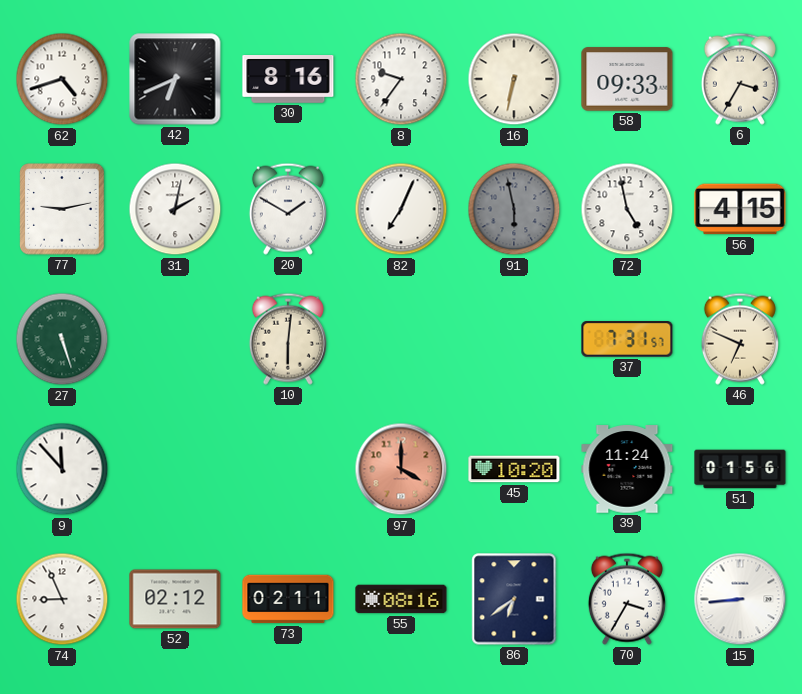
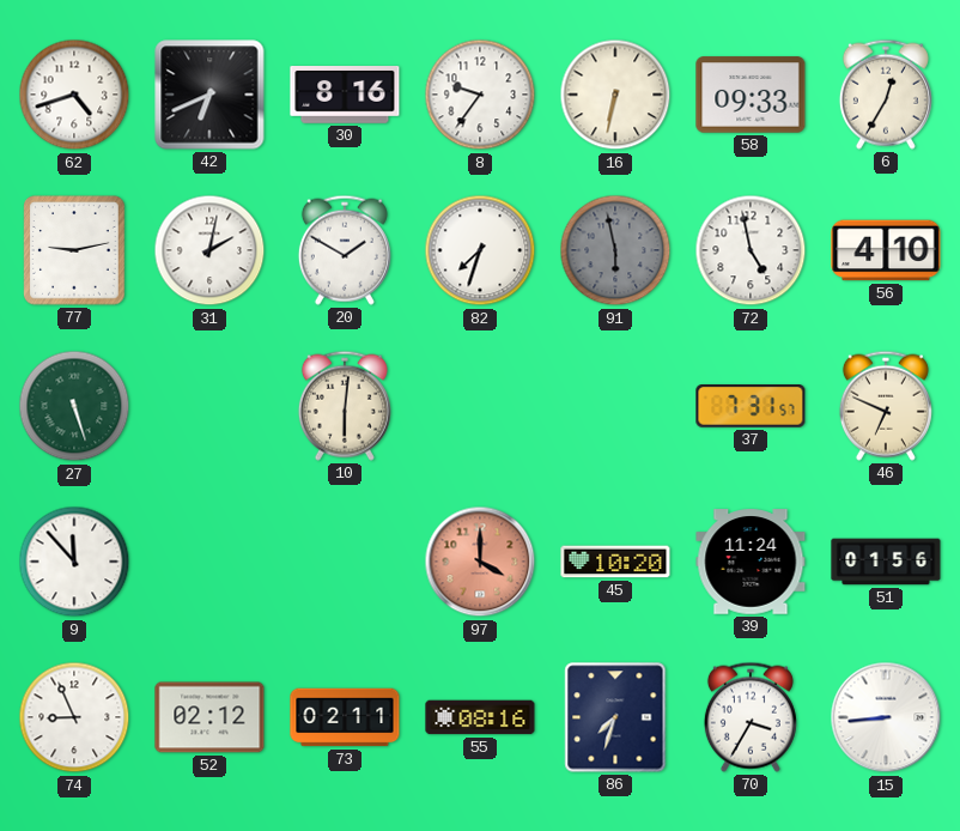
6: 3:35 -> 12:35 (886, 95)
82: 7:04 -> 7:33 (480, 250)
56: 4:15 -> 4:10 (886, 250)
86: 6:39 -> 7:33 (615, 717)
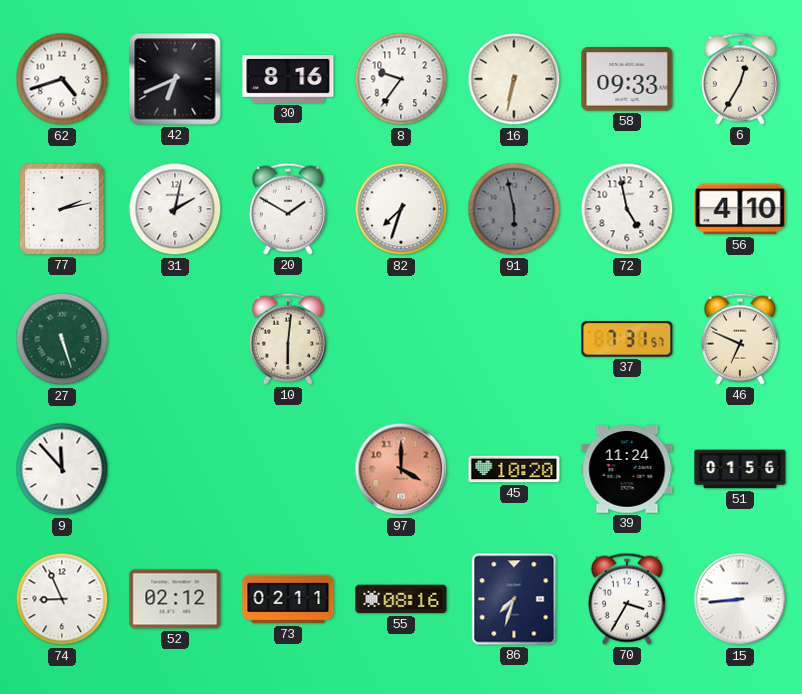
77: 9:13 -> 2:13 (62, 209)
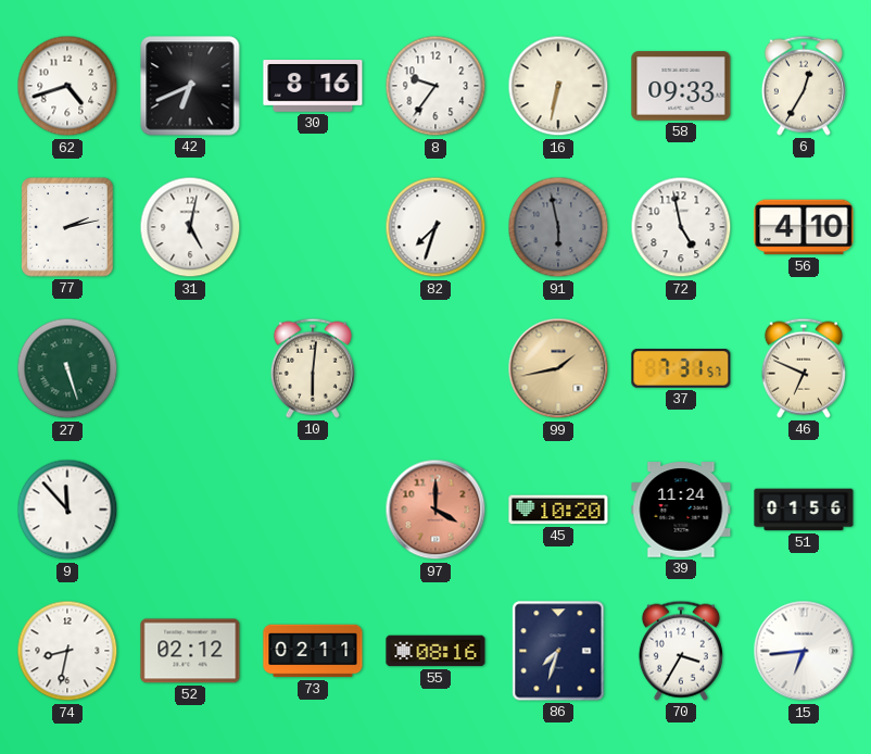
31: 2:02 -> 5:02 (190, 227)
20: 1:50 -> none (288, 209)
99: none -> 1:43 (558, 368)
74: 8:56 -> 8:32 (67, 651)
15: 8:44 -> 6:44 (804, 651)
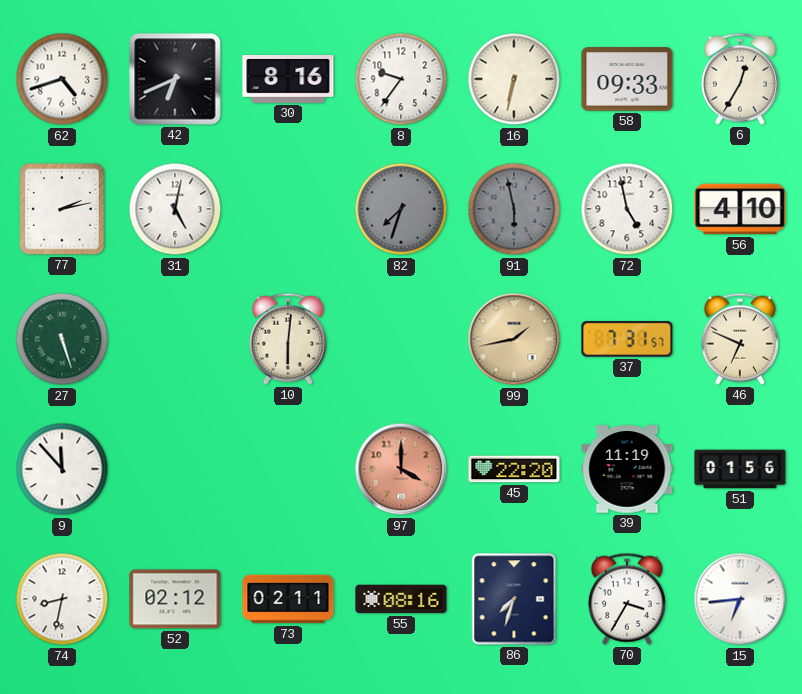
82 dial: white -> grey (401, 209)
45: 10:20 -> 22:20 (514, 469)
39: 11:24 -> 11:19 (627, 469)
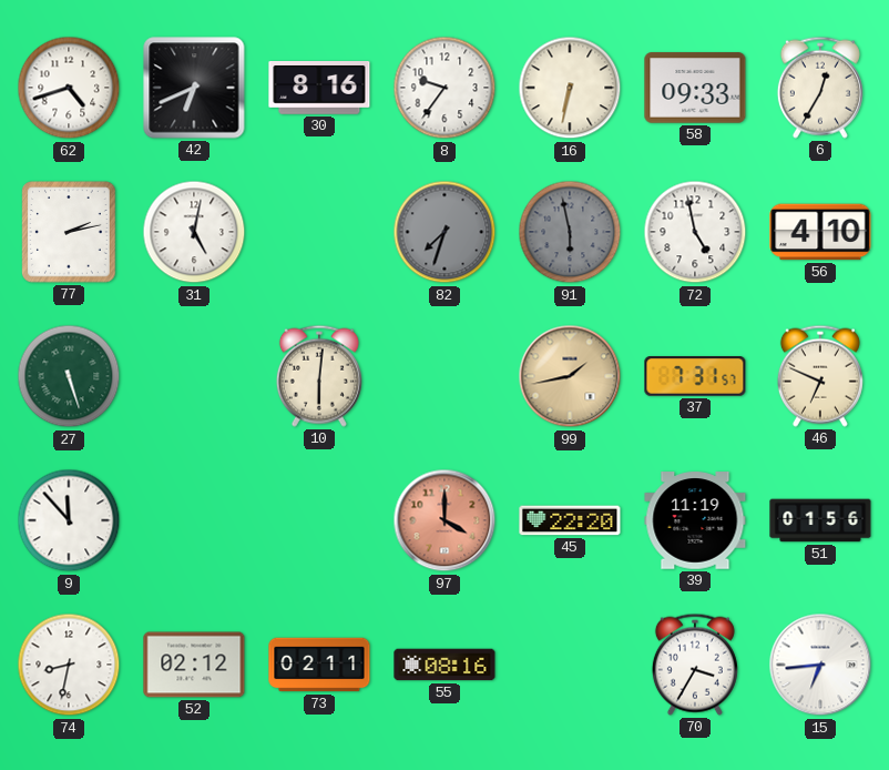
86: 7:33 -> none (514, 599)
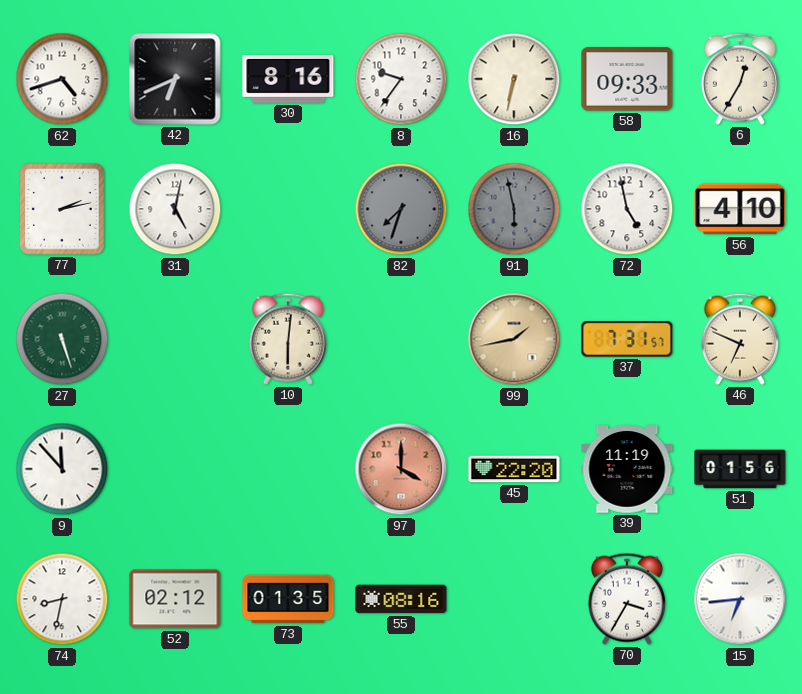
73: 02:11 -> 01:35 (288, 599)
